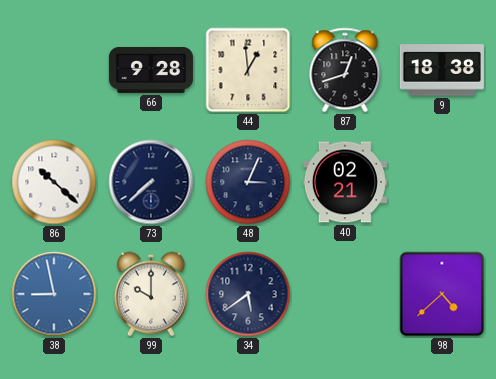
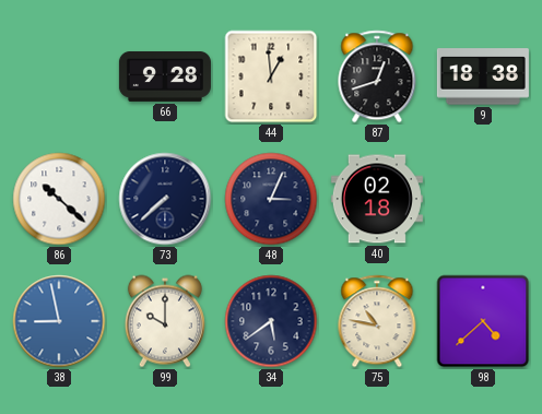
40: 02:21 -> 02:18 (377, 199)
75: none -> 10:47 (377, 321)
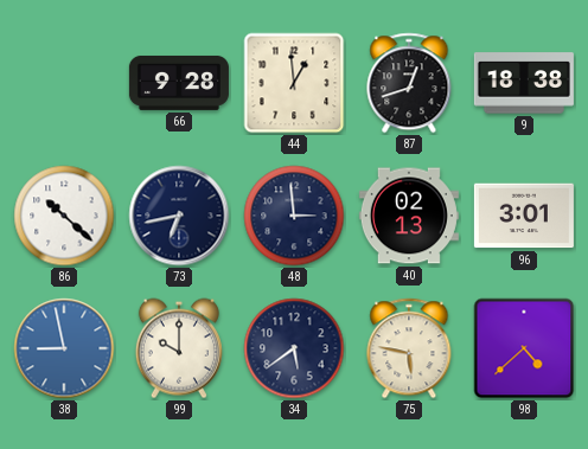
73: 7:38 -> 6:43 (179, 216)
48: 3:04 -> 2:59 (294, 216)
40: 02:18 -> 02:13 (409, 216)
96: none -> 3:01 (524, 216)
75: 10:47 -> 5:47 (409, 348)
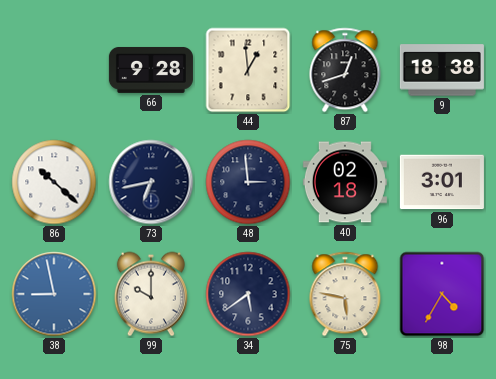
40: 02:13 -> 02:18 (345, 182)
98: 4:38 -> 4:35 (442, 294)
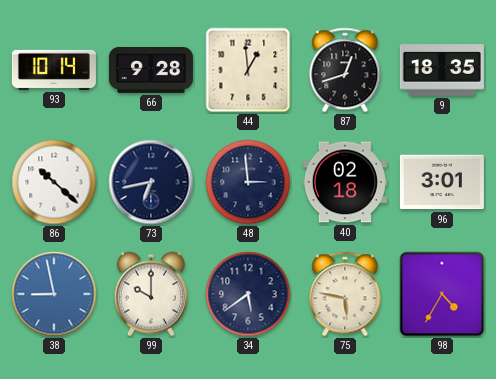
93: none -> 10:14 (54, 70)
9: 18:38 -> 18:35 (442, 70)
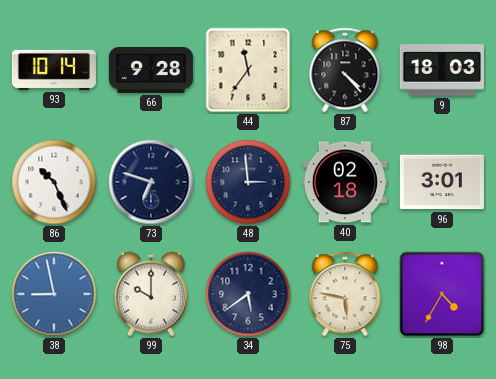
44: 12:59 -> 11:36 (248, 70)
87: 12:42 -> 4:23 (345, 70)
9: 18:35 -> 18:03 (442, 70)
86: 10:22 -> 10:26 (54, 182)
73: 6:43 -> 6:48 (151, 182)
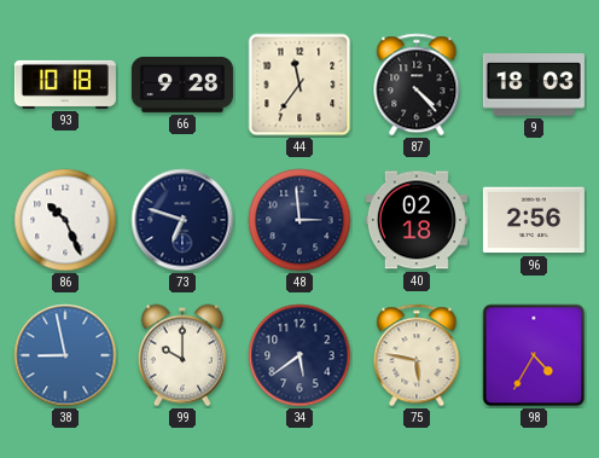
93: 10:14 -> 10:18 (65, 85)
96: 3:01 -> 2:56 (534, 220)
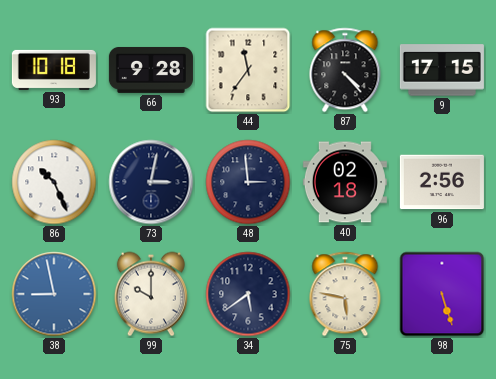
9: 18:03 -> 17:15 (442, 70)
73: 6:48 -> 3:02 (151, 182)
98: 4:35 -> 5:27 (442, 294)
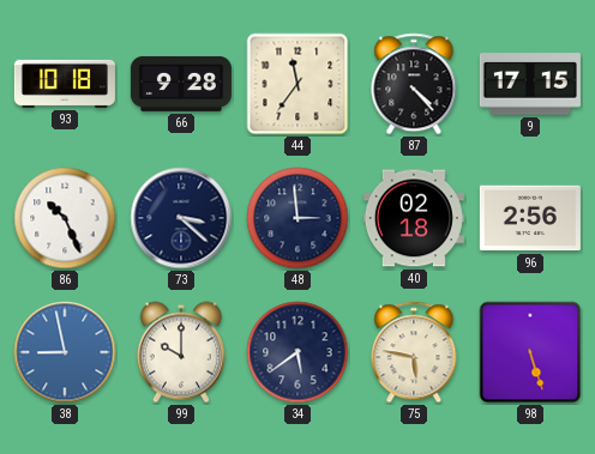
73: 3:02 -> 3:22 (181, 218)
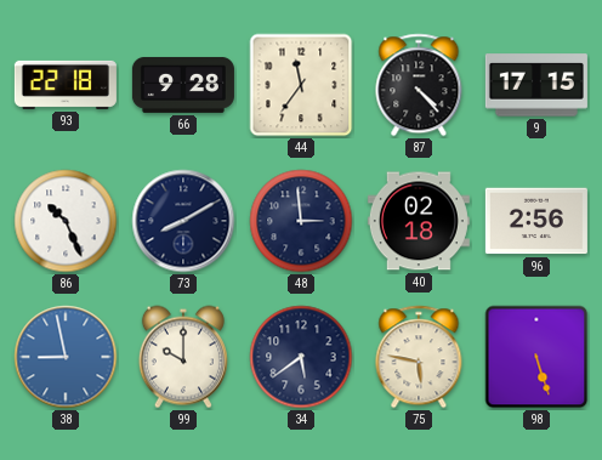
93: 10:18 -> 22:18 (66, 85)
73: 3:22 -> 8:10 (183, 221)
